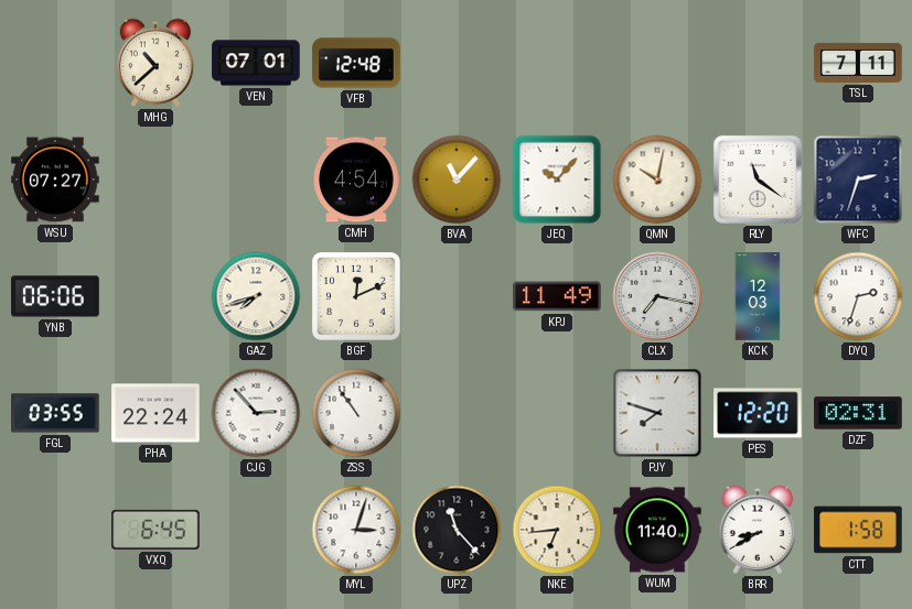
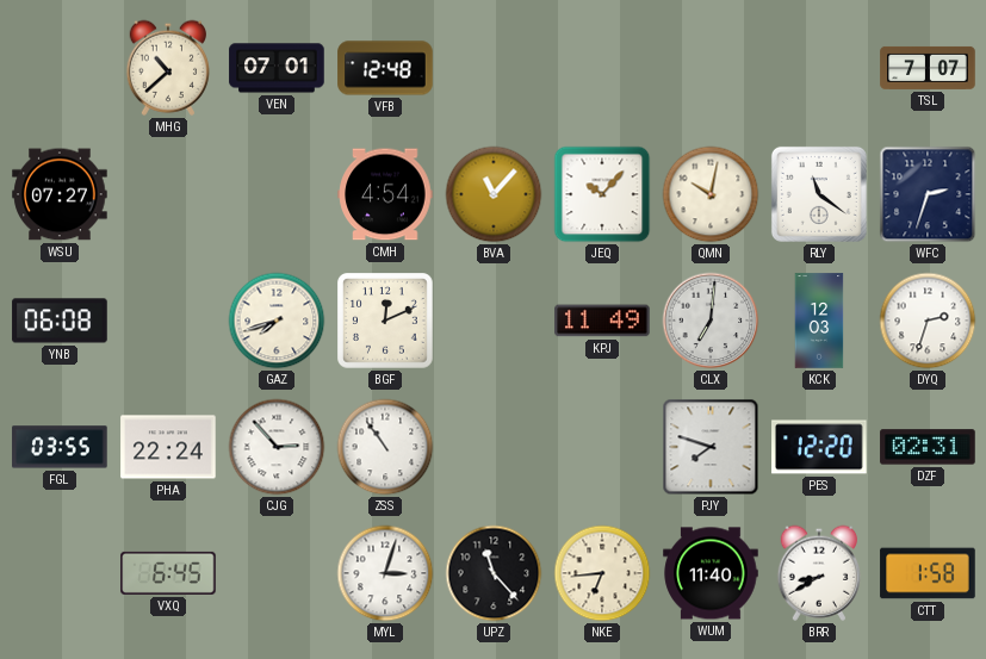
TSL: 7:11 -> 7:07 (928, 68)
YNB: 06:06 -> 06:08 (60, 321)
CLX: 7:17 -> 7:01 (711, 321)
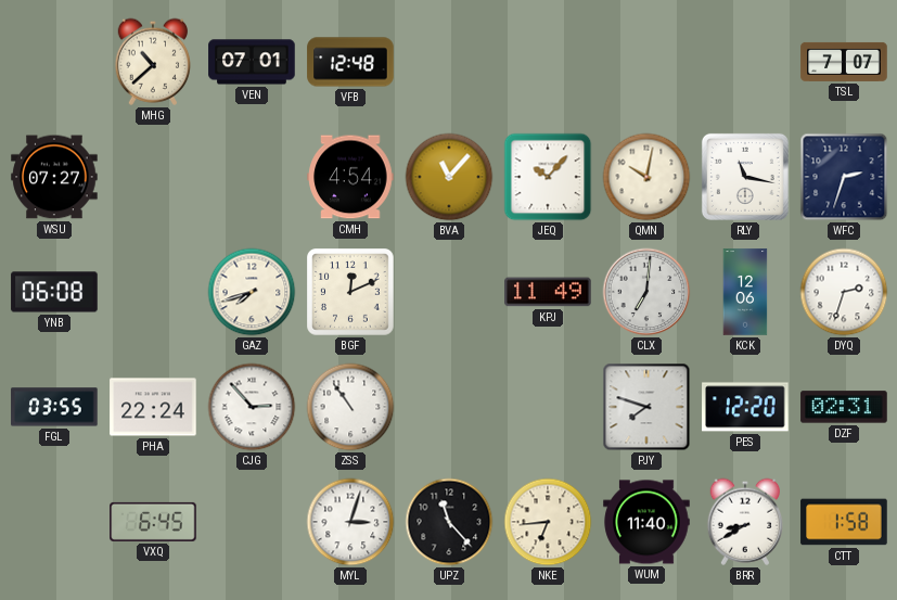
RLY: 11:21 -> 11:17 (745, 177)
KCK: 12:03 -> 12:06 (745, 292)
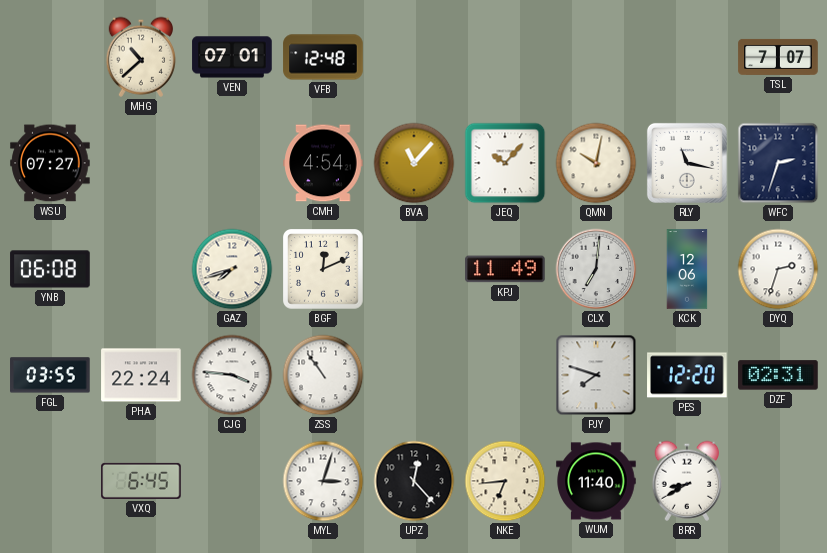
CJG: 2:53 -> 3:46 (232, 375)
UPZ: 11:23 -> 12:23 (414, 481)
CTT: 1:58 -> none (844, 522)
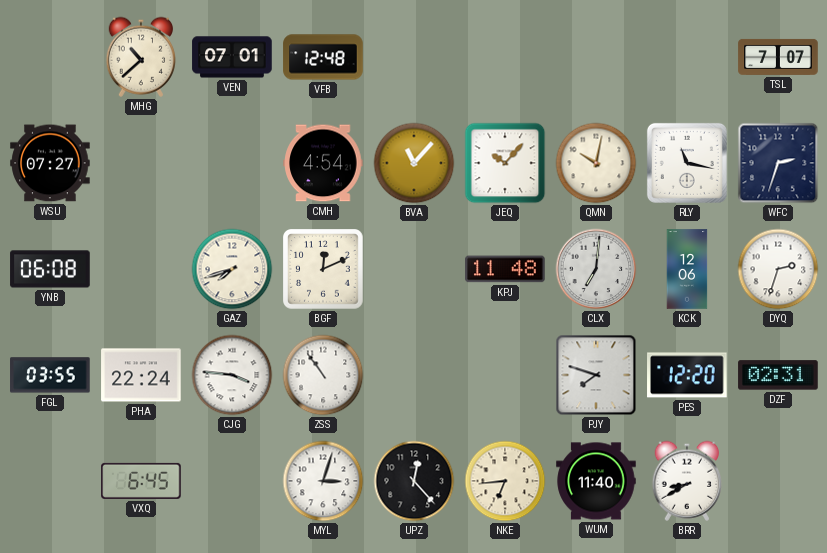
KPJ: 11:49 -> 11:48 (505, 269)
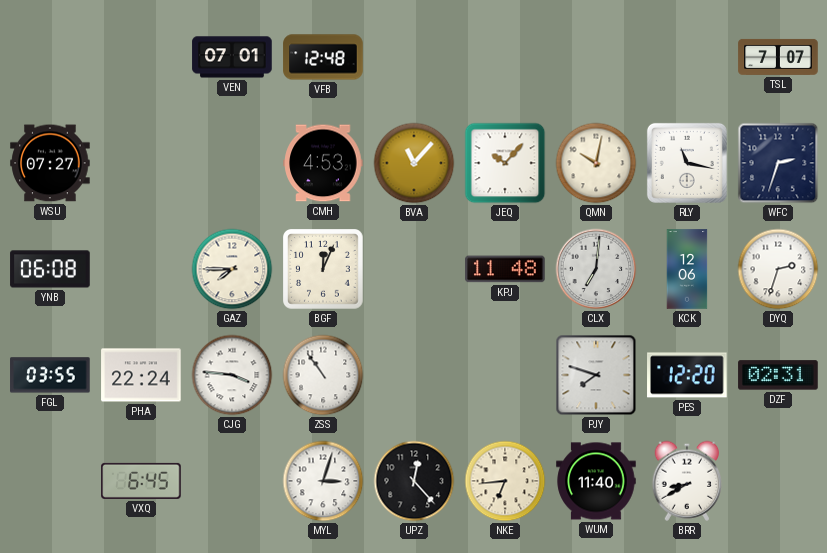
MHG: 10:38 -> none (141, 57)
CMH: 4:54 -> 4:53 (323, 163)
GAZ: 7:42 -> 7:45 (232, 269)
BGF: 12:11 -> 12:04 (324, 270)
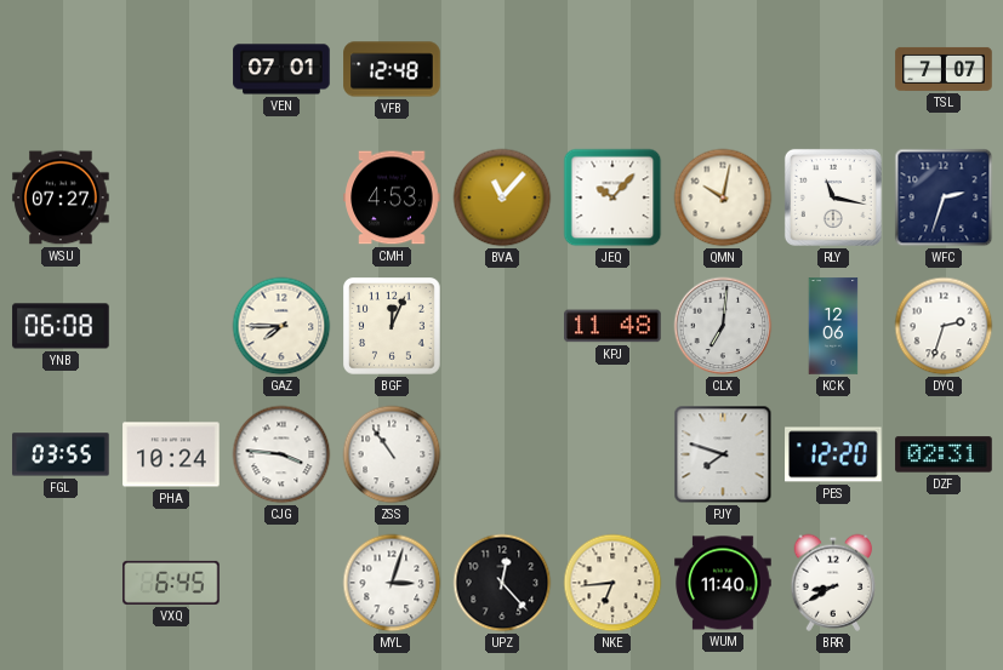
PHA: 22:24 -> 10:24 (171, 454)
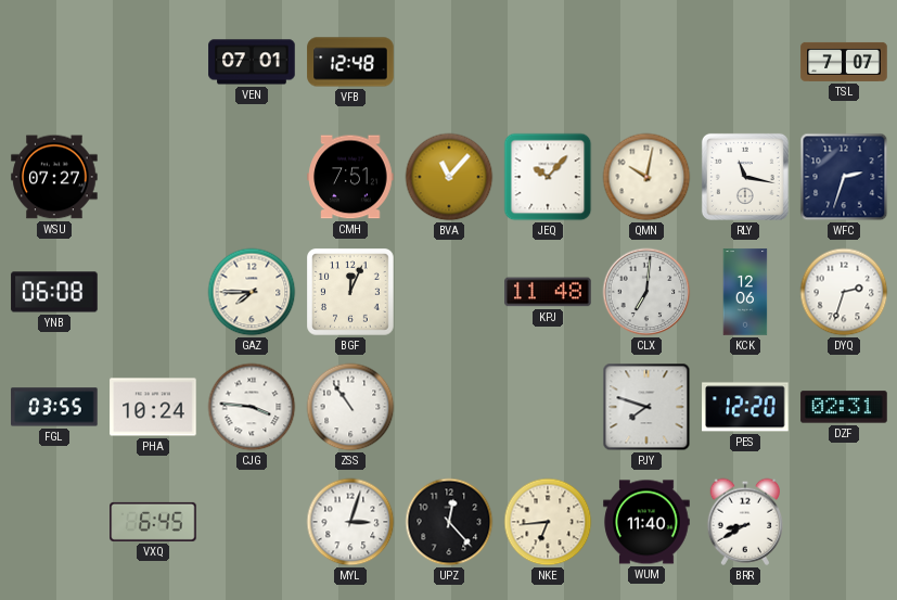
CMH: 4:53 -> 7:51 (350, 177)
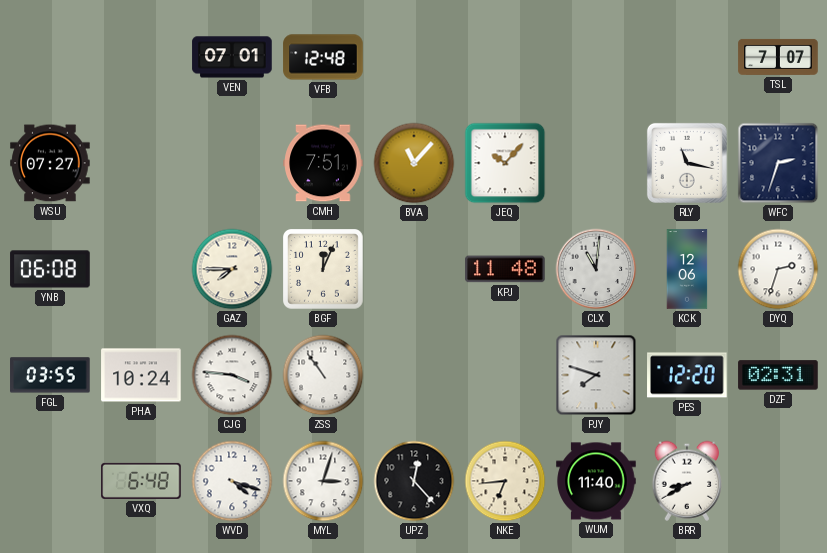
QMN: 10:02 -> none (646, 177)
CLX: 7:01 -> 11:01 (596, 269)
VXQ: 6:45 -> 6:48 (141, 481)
WVD: none -> 4:18 (232, 481)
